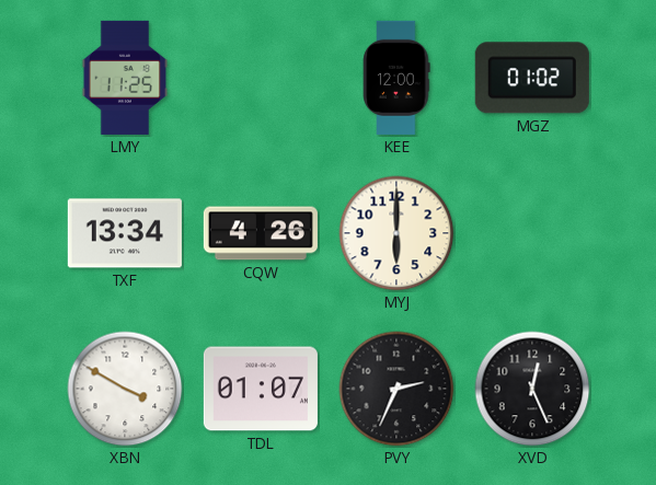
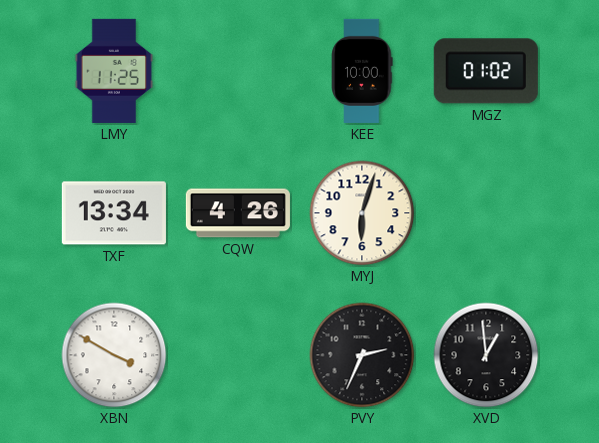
KEE: 12:00 -> 10:00 (362, 71)
MYJ: 6:00 -> 6:03 (362, 213)
TDL: 01:07 -> none (261, 389)
XVD: 12:26 -> 12:59 (486, 355)
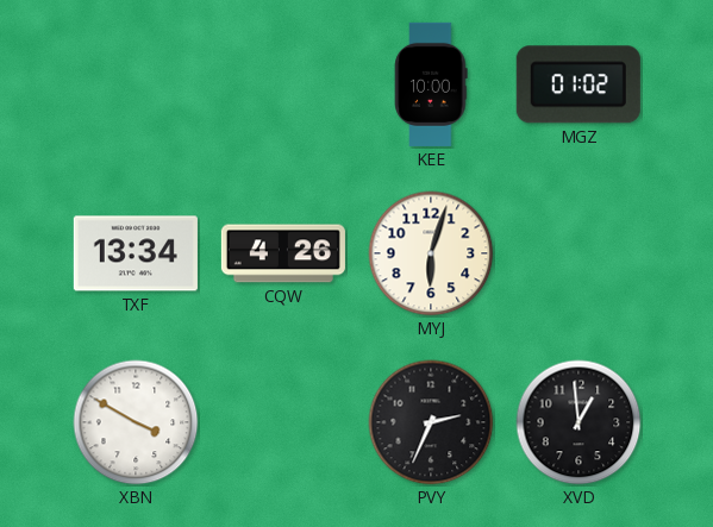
LMY: 11:25 -> none (114, 71)
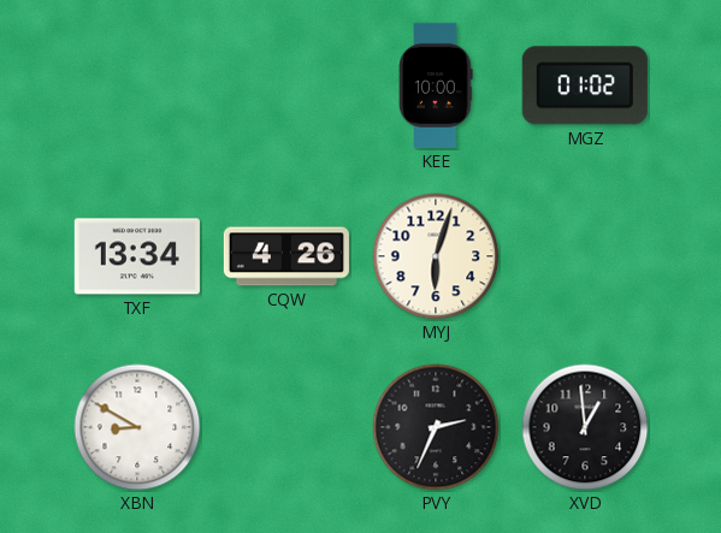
XBN: 3:50 -> 8:50 (137, 427)
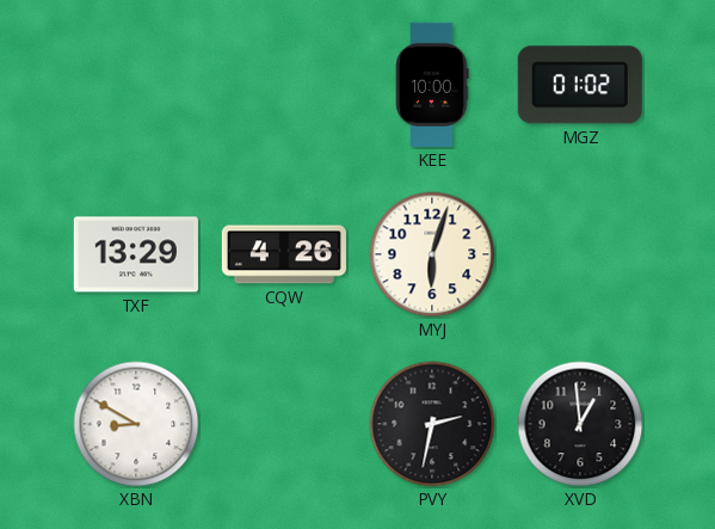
TXF: 13:34 -> 13:29 (136, 254)
PVY: 2:34 -> 2:32 (432, 424)
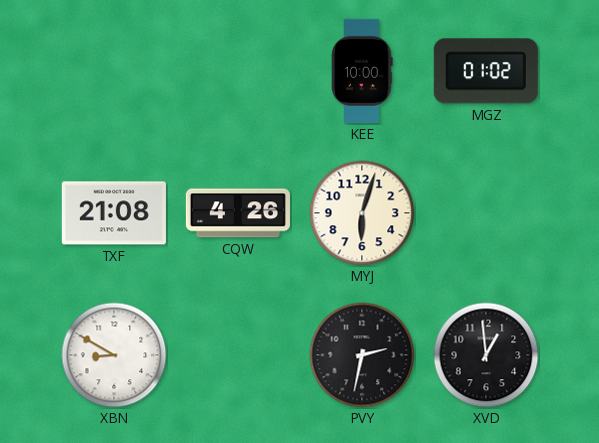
TXF: 13:29 -> 21:08 (114, 213)
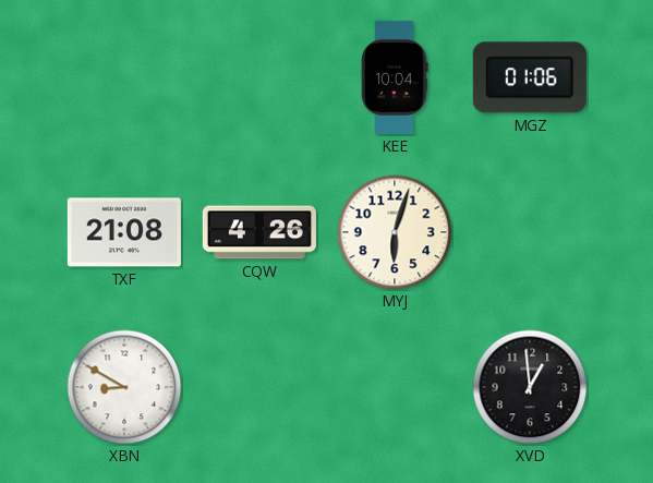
KEE: 10:00 -> 10:04 (395, 77)
MGZ: 01:02 -> 01:06 (530, 77)
PVY: 2:32 -> none (362, 355)
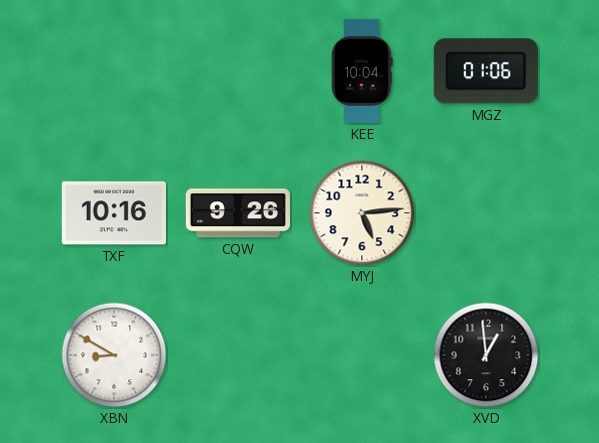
TXF: 21:08 -> 10:16 (114, 213)
CQW: 4:26 -> 9:26 (238, 213)
MYJ: 6:03 -> 5:14 (362, 213)
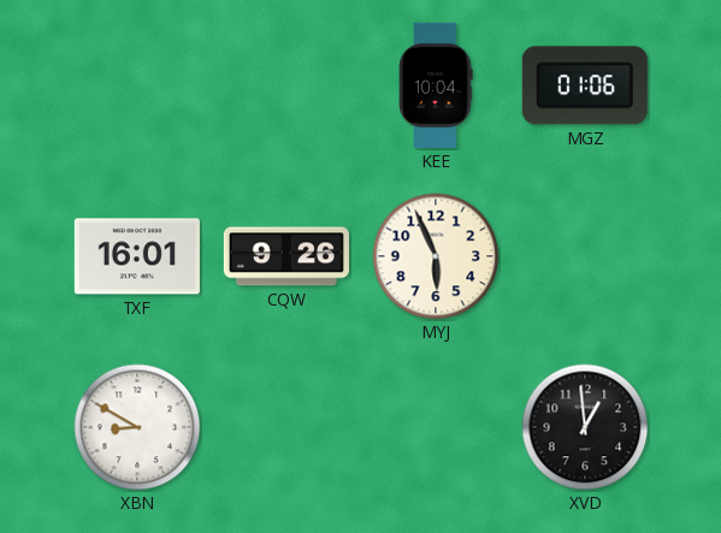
TXF: 10:16 -> 16:01 (137, 256)
MYJ: 5:14 -> 5:56 (436, 256)
